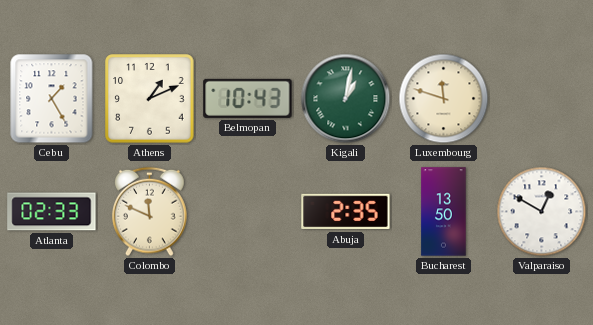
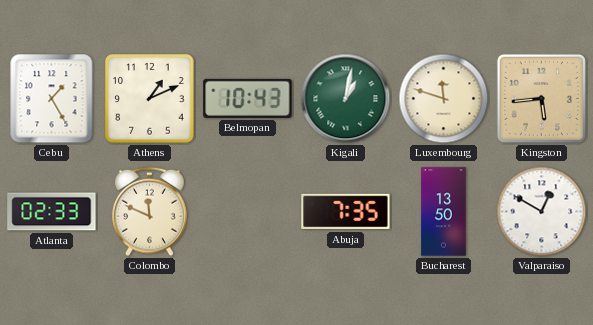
Kingston: none -> 5:44 (541, 98)
Abuja: 2:35 -> 7:35 (346, 212)
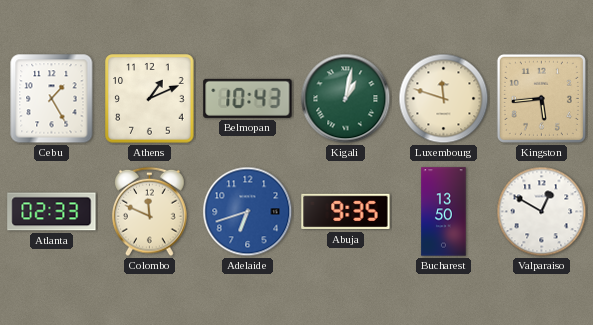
Adelaide: none -> 6:42 (248, 212)
Abuja: 7:35 -> 9:35 (346, 212)
